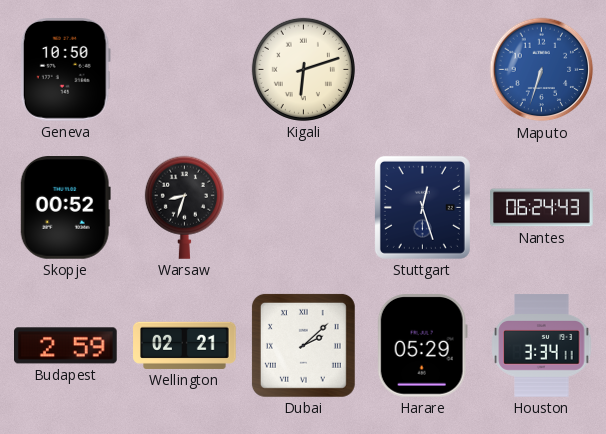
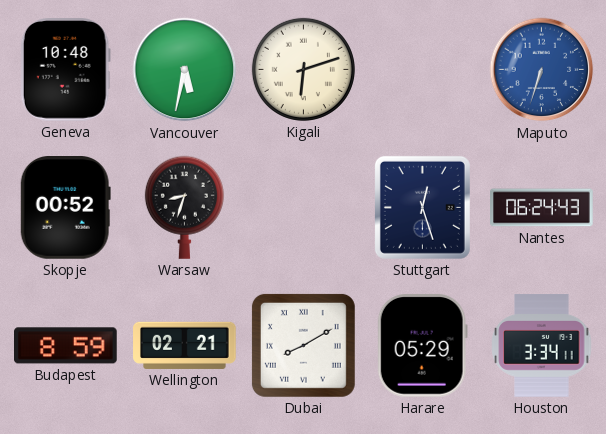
Geneva: 10:50 -> 10:48 (65, 70)
Vancouver: none -> 5:32 (185, 70)
Budapest: 2:59 -> 8:59 (66, 346)
Dubai: 2:08 -> 8:10 (303, 345)
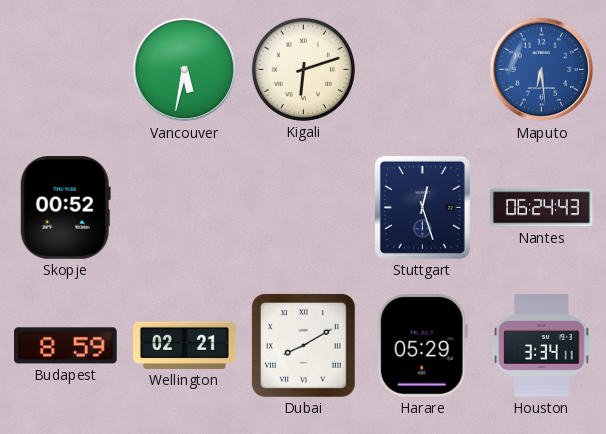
Geneva: 10:48 -> none (65, 70)
Maputo: 6:33 -> 6:29 (542, 70)
Warsaw: 8:33 -> none (184, 207)
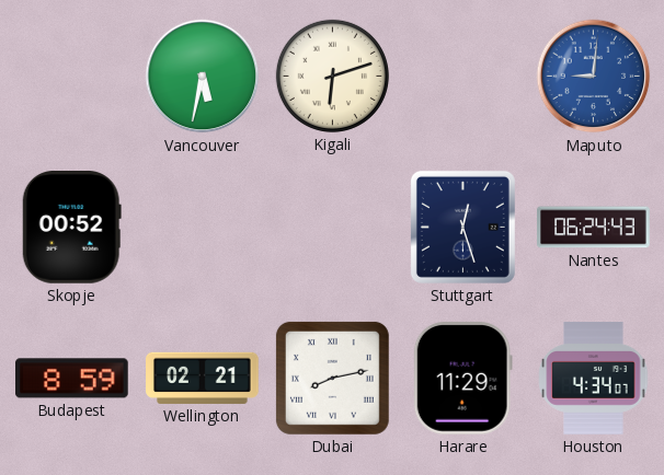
Maputo: 6:29 -> 9:01 (594, 77)
Dubai: 8:10 -> 8:13 (332, 378)
Harare: 05:29 -> 11:29 (462, 379)
Houston: 3:34 -> 4:34 (594, 379)
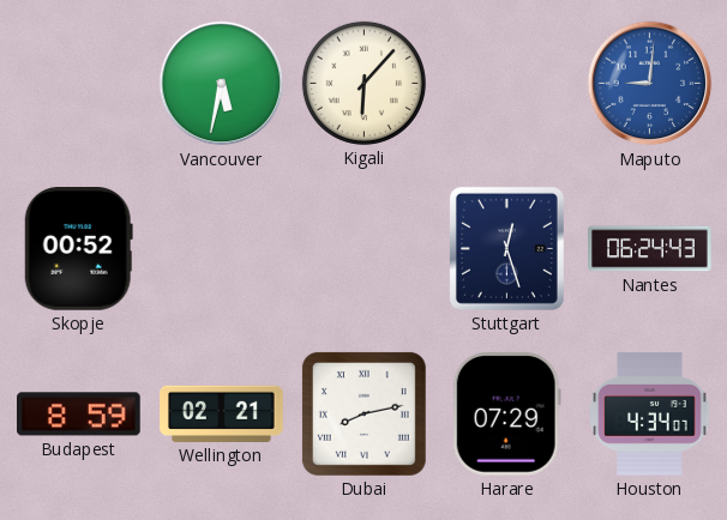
Kigali: 6:12 -> 6:07 (363, 83)
Harare: 11:29 -> 07:29 (506, 415)
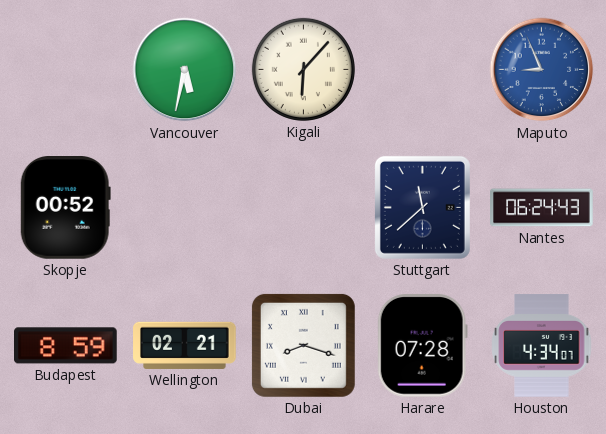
Maputo: 9:01 -> 8:56 (542, 70)
Stuttgart: 12:27 -> 11:38 (422, 207)
Dubai: 8:13 -> 8:18 (303, 345)
Harare: 07:29 -> 07:28 (422, 346)
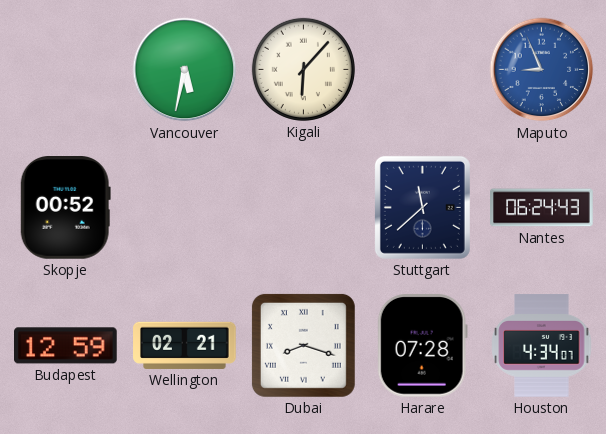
Budapest: 8:59 -> 12:59 (66, 346)
